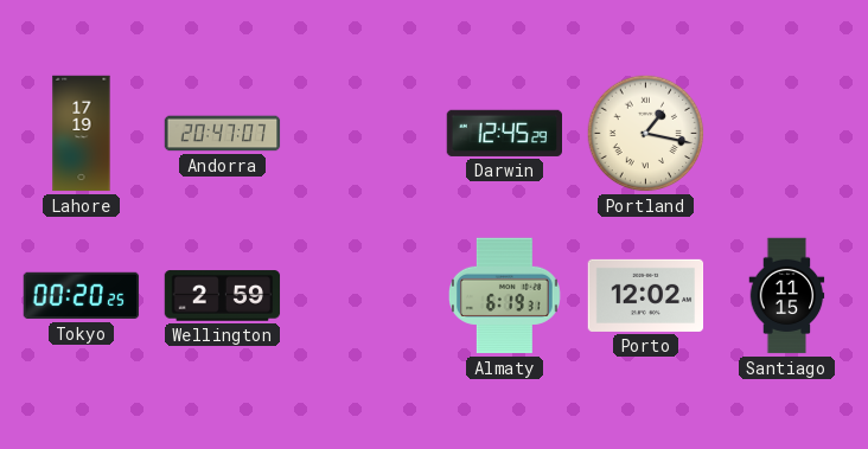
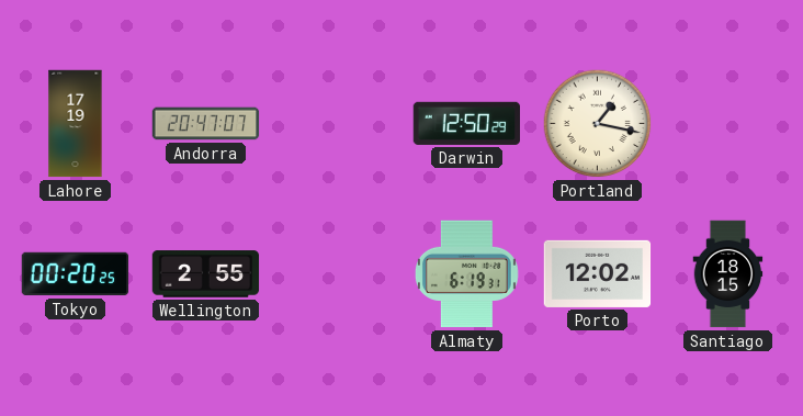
Darwin: 12:45 -> 12:50 (466, 123)
Wellington: 2:59 -> 2:55 (206, 274)
Santiago: 11:15 -> 18:15 (728, 274)
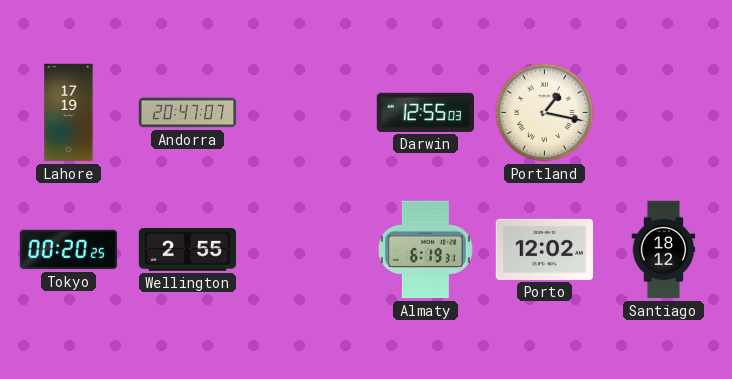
Darwin: 12:50 -> 12:55 (425, 112)
Santiago: 18:15 -> 18:12 (664, 250)
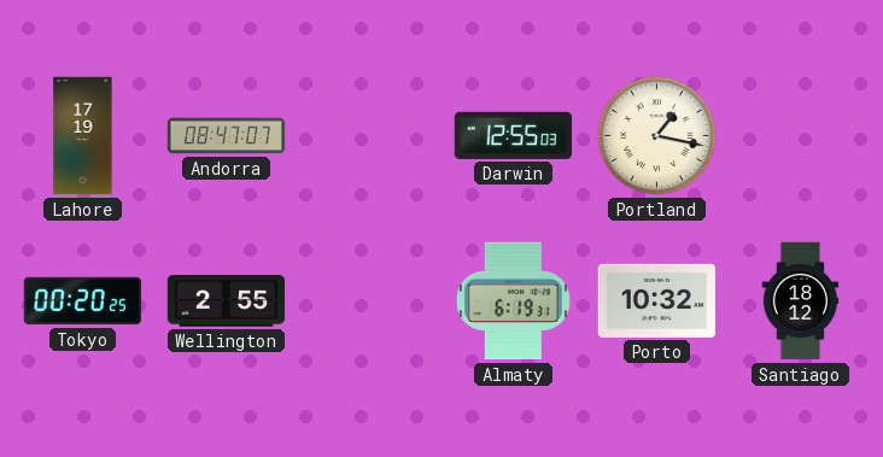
Andorra: 20:47 -> 08:47 (227, 136)
Porto: 12:02 -> 10:32 (657, 300)
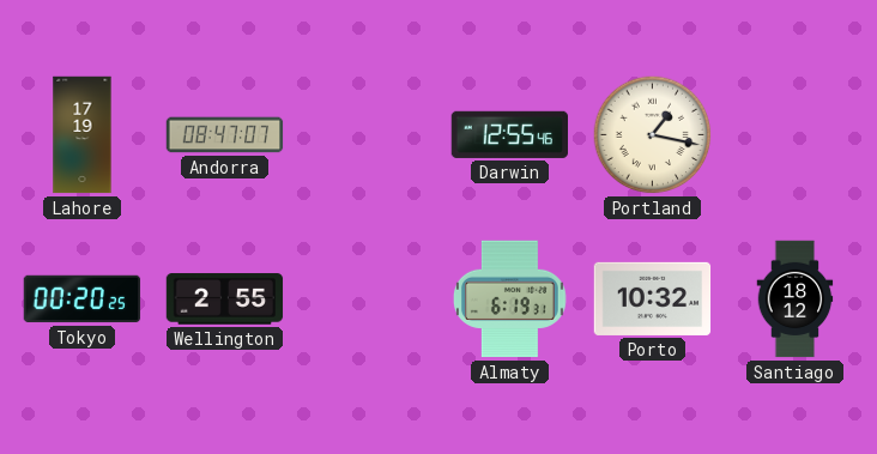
Darwin: 12:55:03 -> 12:55:46 (509, 134)
